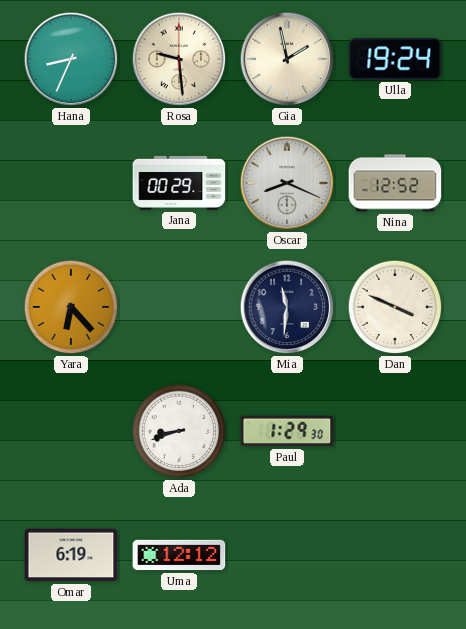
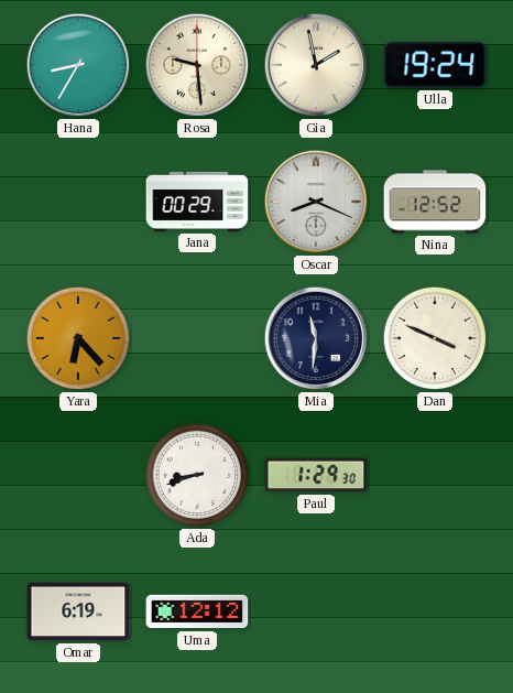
Hana: 8:34 -> 8:35 (78, 65)
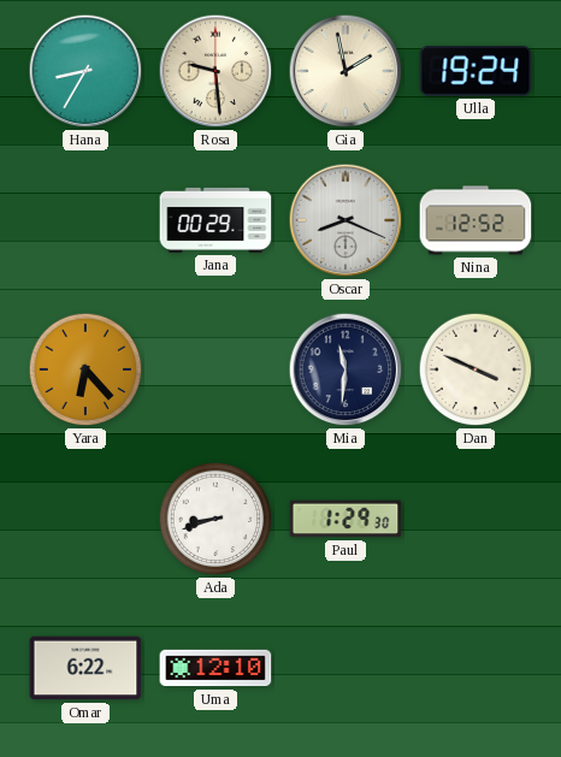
Omar: 6:19 -> 6:22 (85, 668)
Uma: 12:12 -> 12:10 (215, 668)
